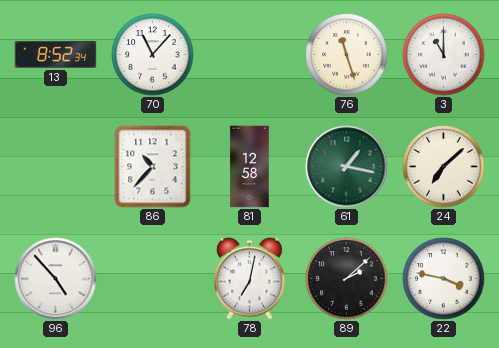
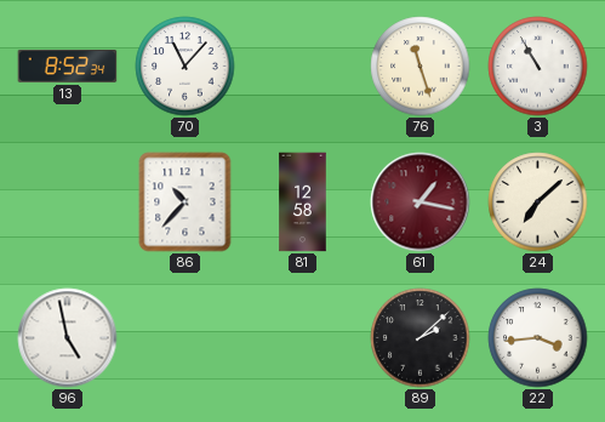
3: 11:00 -> 10:55 (538, 67)
61 dial: green -> burgundy (421, 203)
96: 4:53 -> 4:58 (68, 338)
78: 7:02 -> none (250, 278)
22: 3:47 -> 3:44 (538, 338)
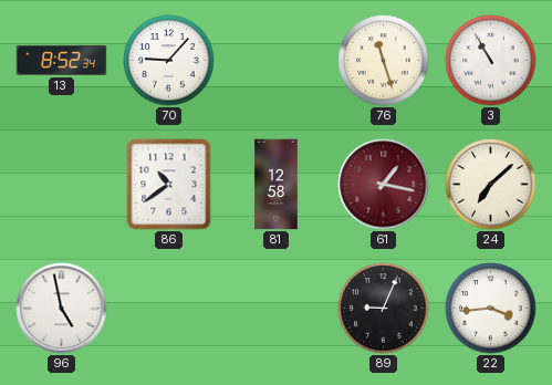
70: 11:07 -> 9:07 (169, 61)
86: 10:37 -> 10:39 (169, 185)
89: 2:08 -> 9:04 (384, 309)
